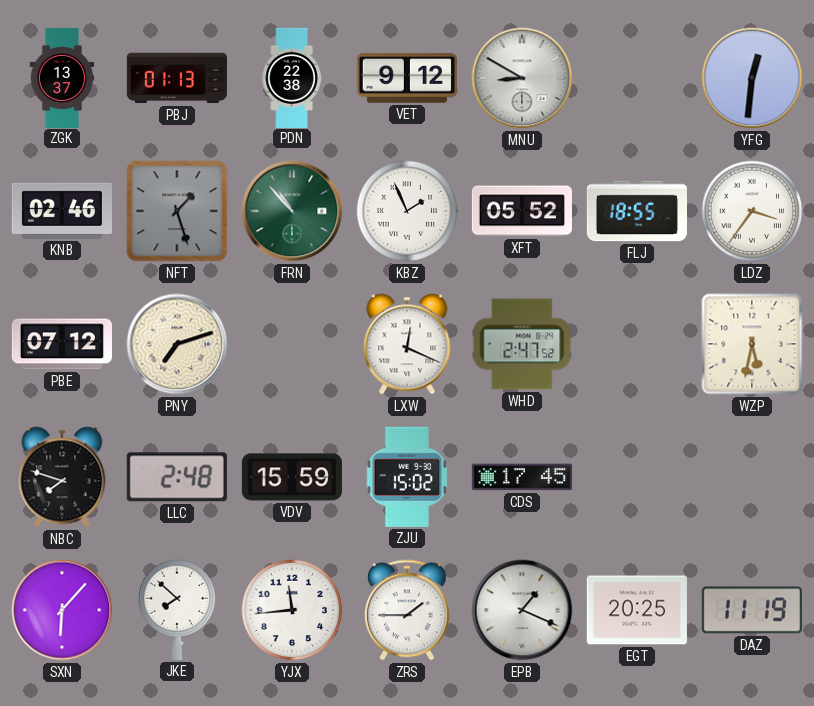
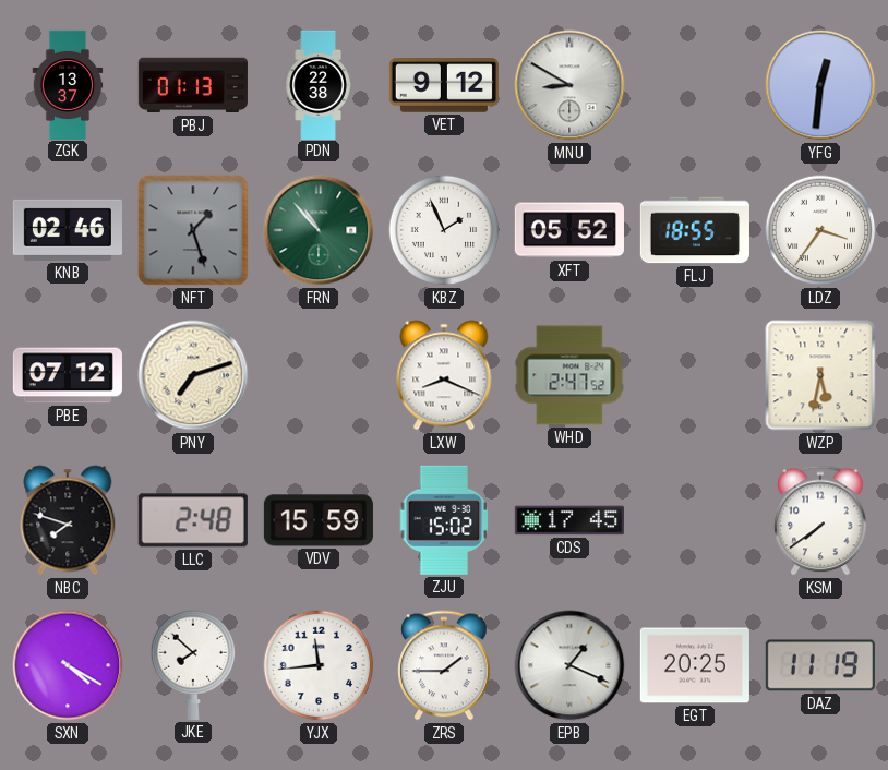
LXW: 12:19 -> 8:19 (444, 375)
KSM: none -> 7:39 (820, 520)
SXN: 6:07 -> 4:20 (68, 665)
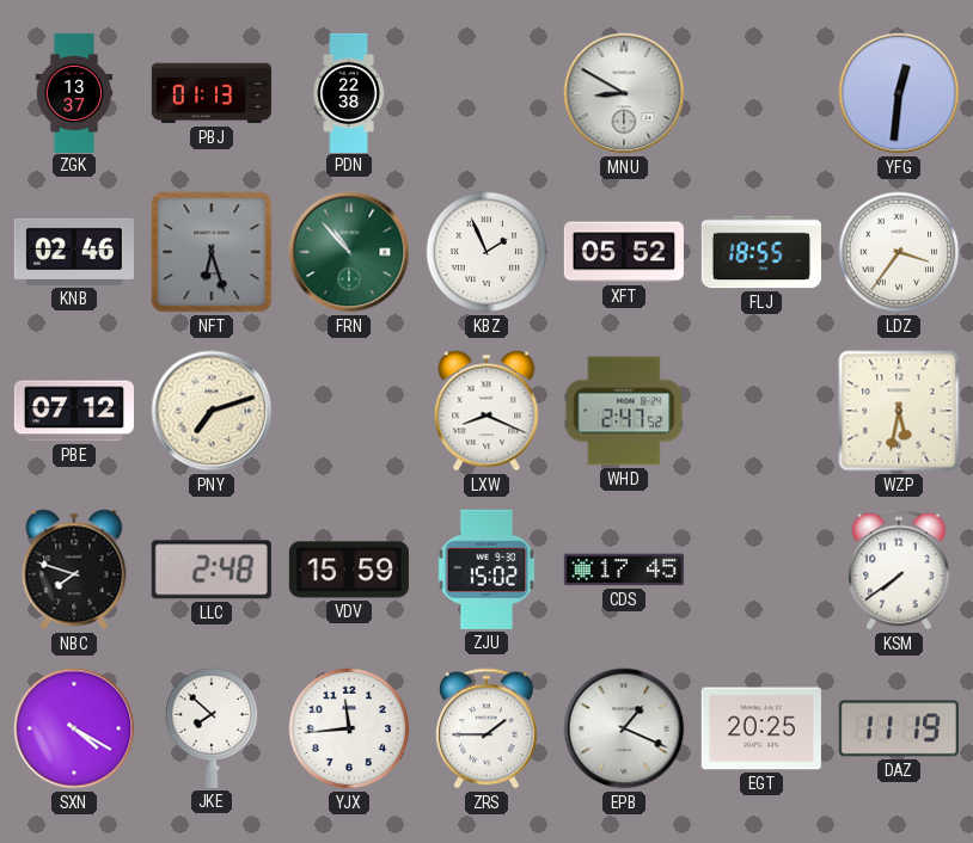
VET: 9:12 -> none (444, 85)
NFT: 1:27 -> 6:27 (212, 252)
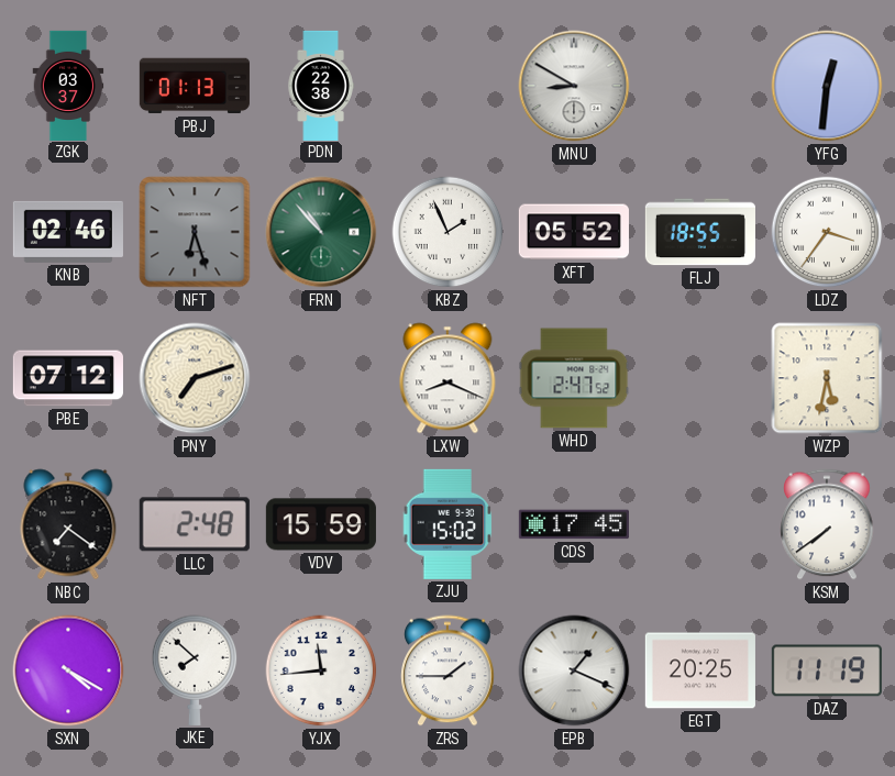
ZGK: 13:37 -> 03:37 (68, 85)
NBC: 7:48 -> 7:21 (68, 524)
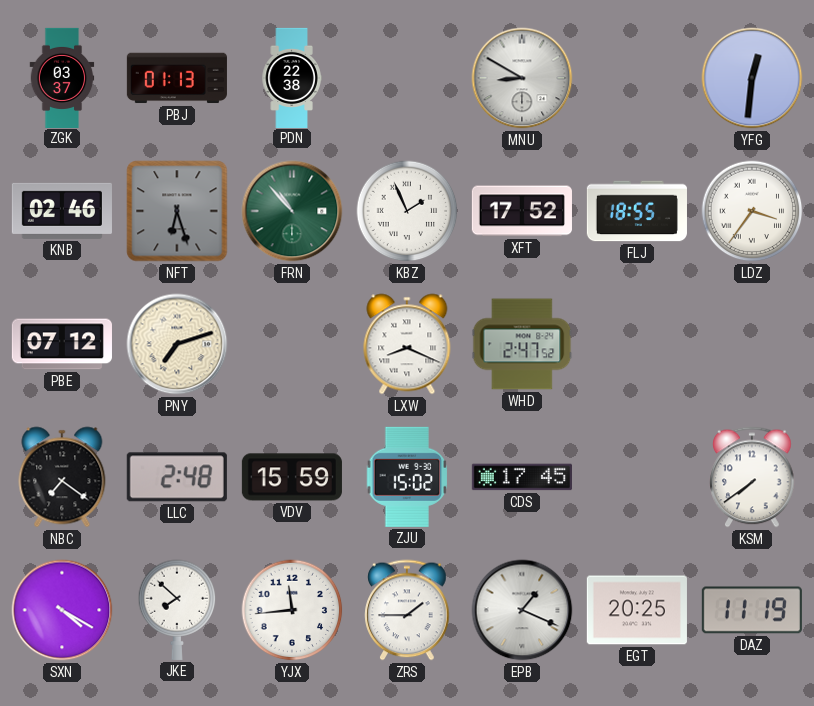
XFT: 05:52 -> 17:52 (522, 211)
WZP: 5:32 -> none (827, 378)
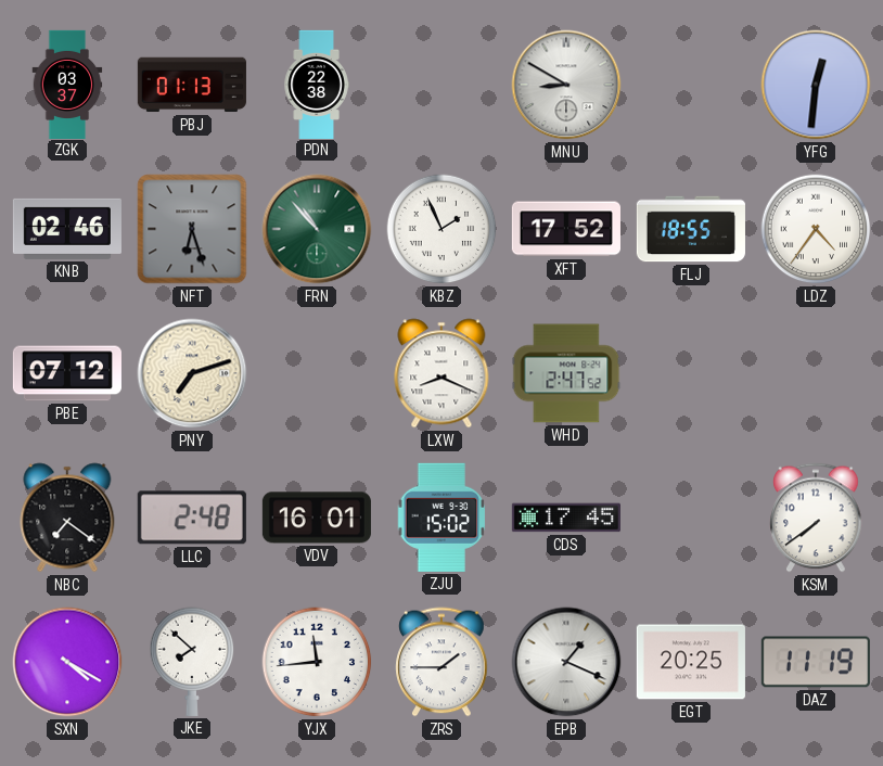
LDZ: 3:36 -> 4:36 (816, 229)
VDV: 15:59 -> 16:01 (317, 518)
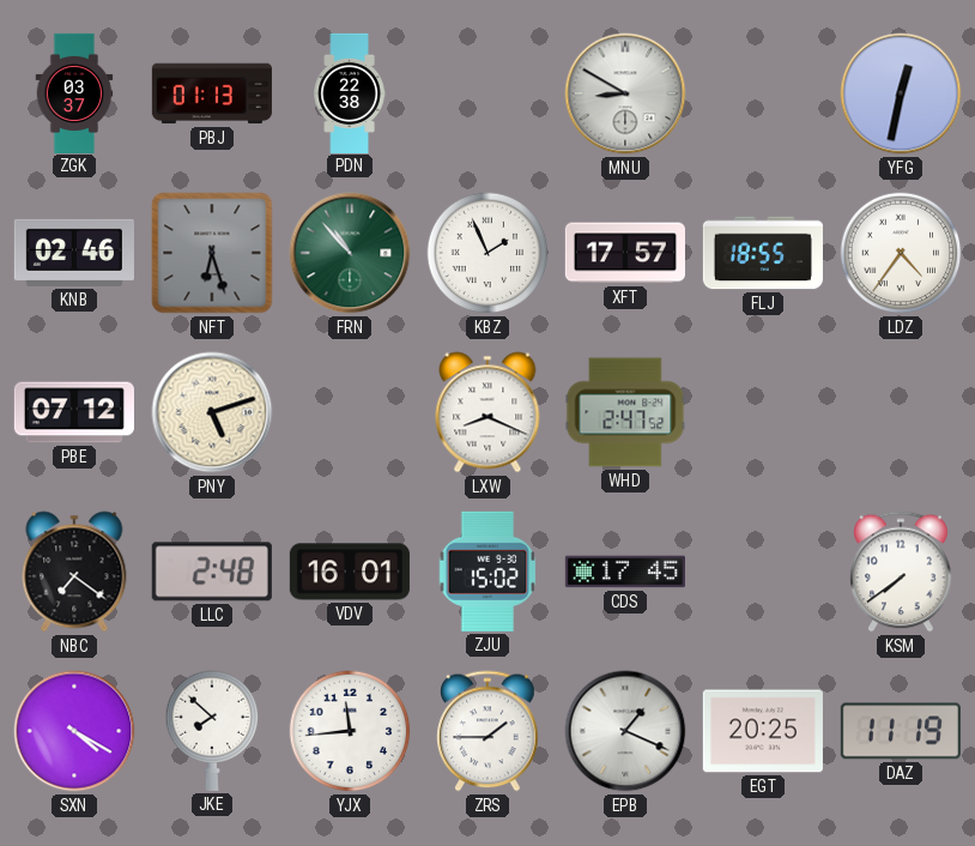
YFG: 12:31 -> 12:32 (901, 93)
XFT: 17:52 -> 17:57 (625, 253)
PNY: 7:12 -> 5:12 (212, 412)
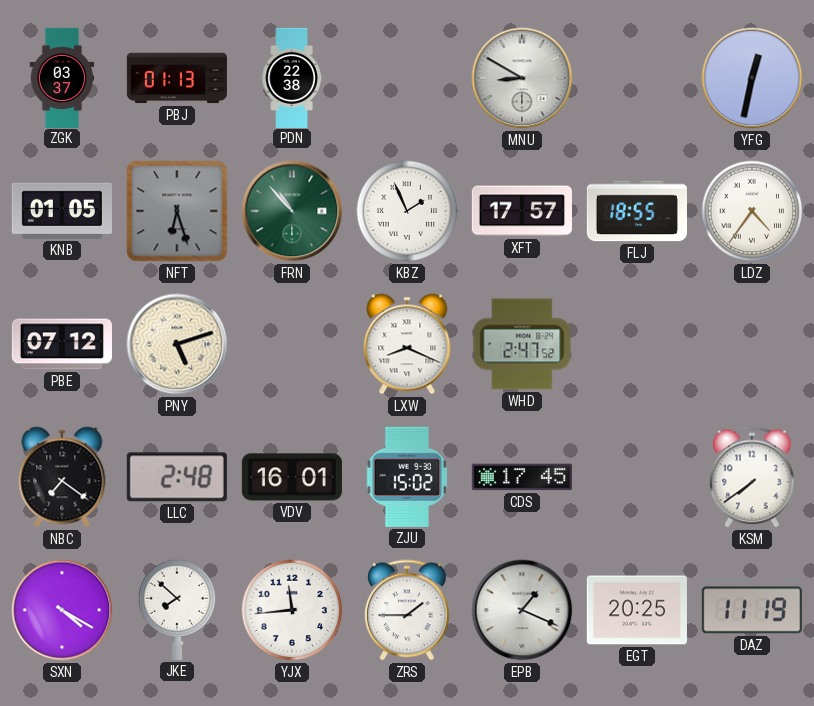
KNB: 02:46 -> 01:05 (62, 211)
